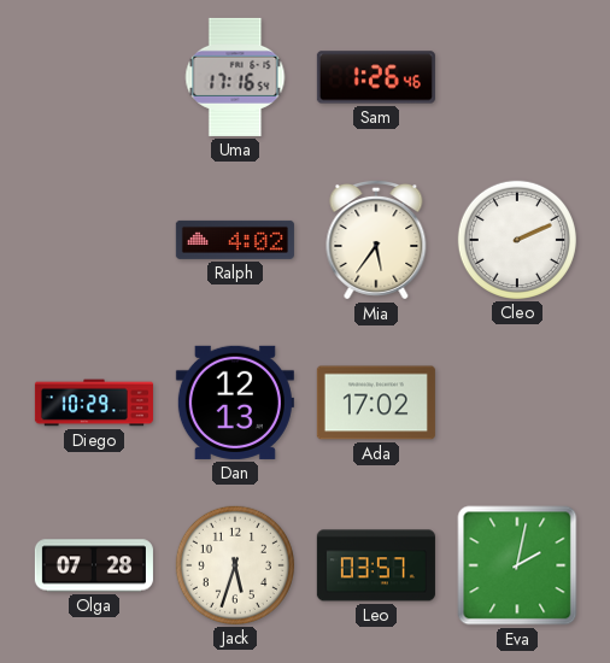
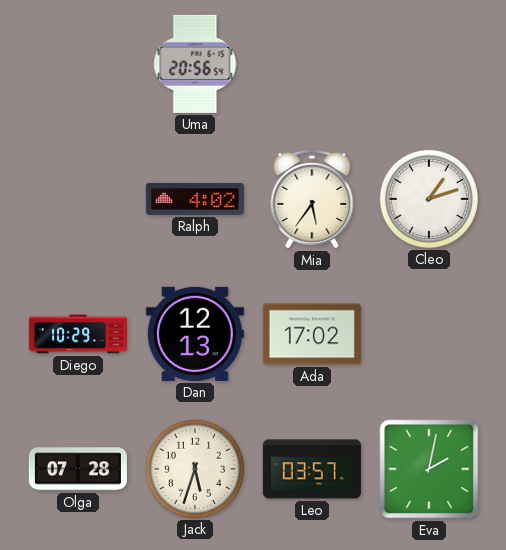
Uma: 17:16 -> 20:56 (195, 64)
Sam: 1:26 -> none (376, 77)
Cleo: 2:11 -> 1:12 (429, 199)
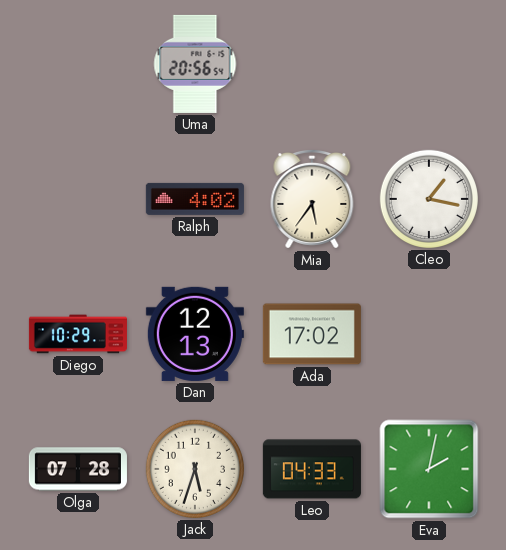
Cleo: 1:12 -> 1:17 (429, 199)
Leo: 03:57 -> 04:33 (312, 469)
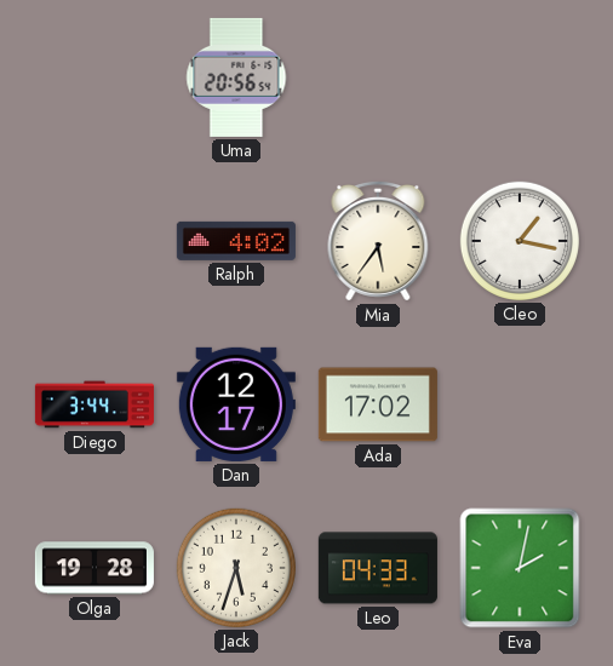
Diego: 10:29 -> 3:44 (94, 404)
Dan: 12:13 -> 12:17 (236, 404)
Olga: 07:28 -> 19:28 (94, 568)
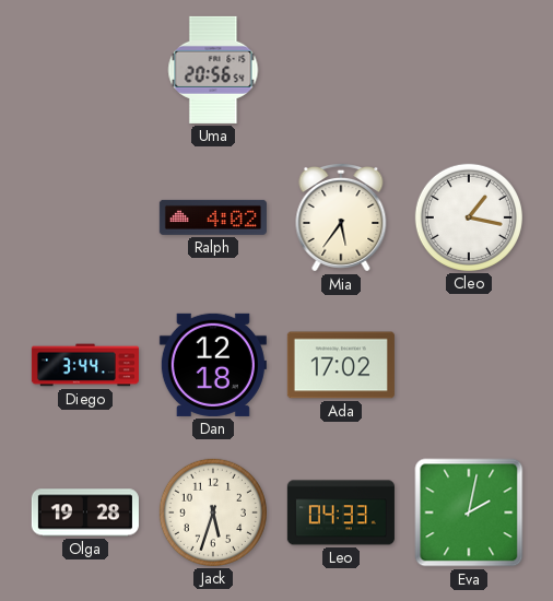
Dan: 12:17 -> 12:18 (213, 365)
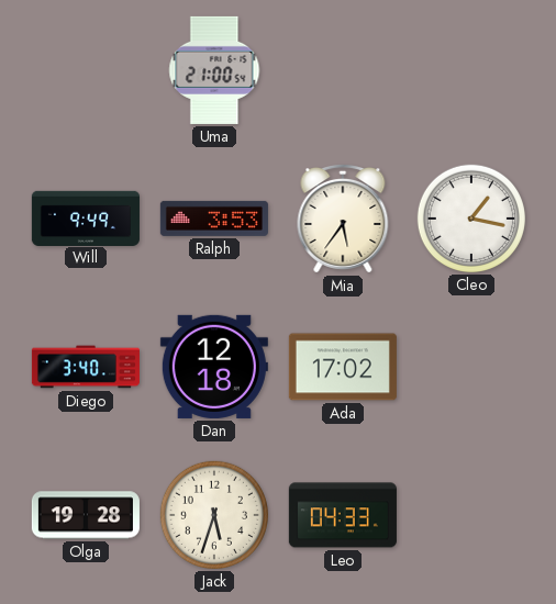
Uma: 20:56 -> 21:00 (214, 70)
Will: none -> 9:49 (86, 217)
Ralph: 4:02 -> 3:53 (214, 219)
Diego: 3:44 -> 3:40 (86, 367)
Eva: 2:02 -> none (469, 512)
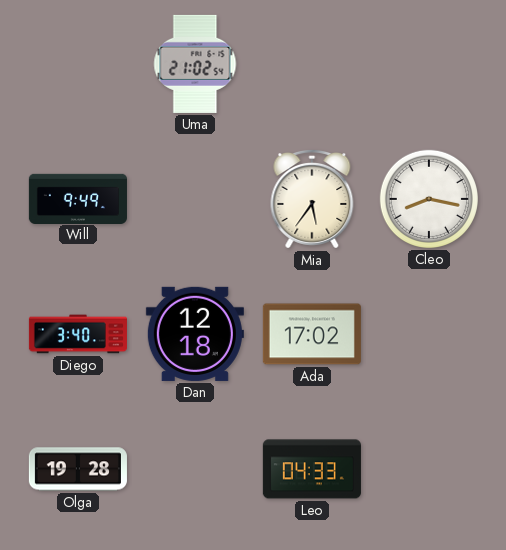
Uma: 21:00 -> 21:02 (195, 64)
Ralph: 3:53 -> none (214, 219)
Cleo: 1:17 -> 8:17 (429, 199)
Jack: 5:33 -> none (214, 515)
